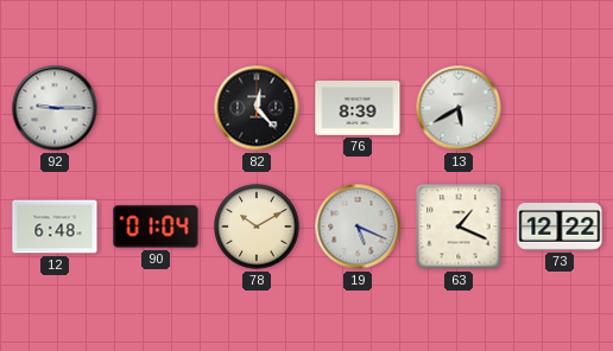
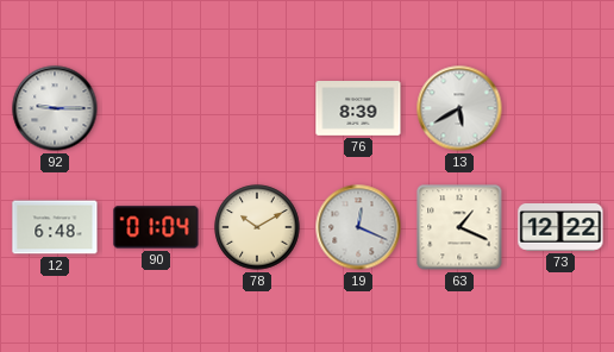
82: 12:23 -> none (257, 108)
19: 5:19 -> 12:19 (358, 227)
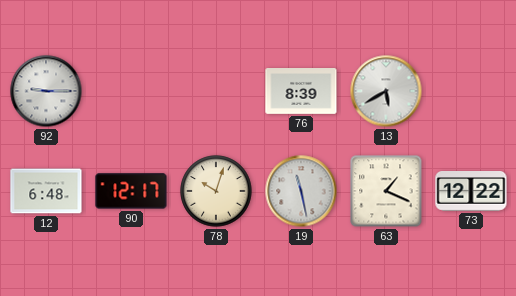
90: 01:04 -> 12:17 (131, 191)
78: 10:10 -> 10:03 (216, 191)
19: 12:19 -> 11:28 (301, 191)
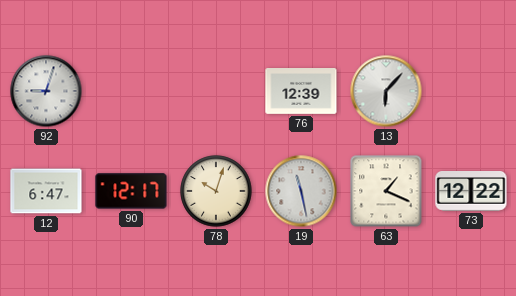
92: 9:15 -> 9:03 (46, 91)
76: 8:39 -> 12:39 (301, 92)
13: 5:40 -> 6:07 (386, 91)
12: 6:48 -> 6:47 (46, 191)
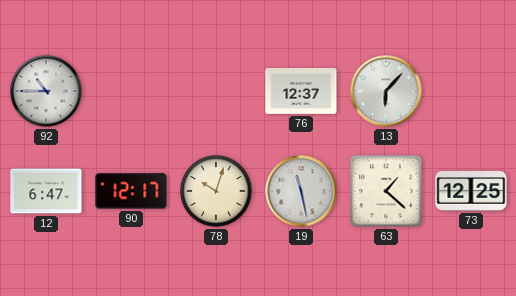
92: 9:03 -> 10:45 (46, 91)
76: 12:39 -> 12:37 (301, 92)
63: 1:19 -> 1:22 (386, 191)
73: 12:22 -> 12:25 (471, 191)
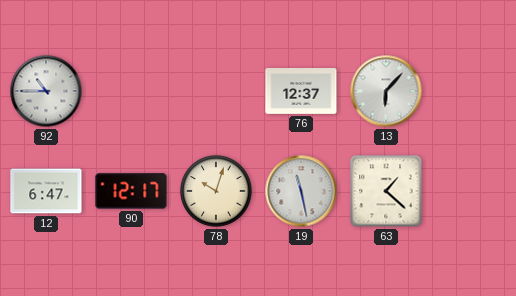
73: 12:25 -> none (471, 191)
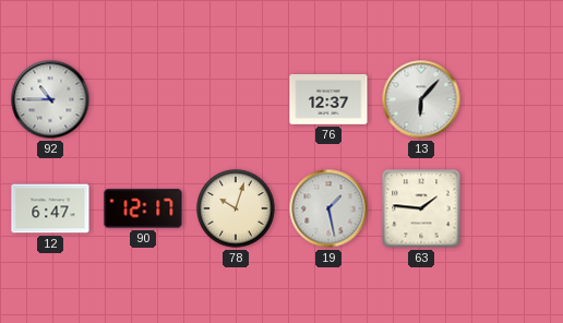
19: 11:28 -> 1:28 (328, 208)
63: 1:22 -> 1:46 (421, 208)
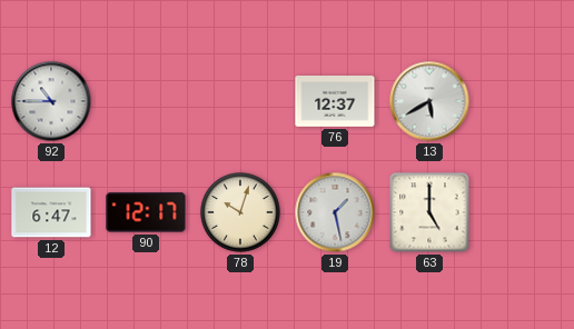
13: 6:07 -> 5:40 (429, 101)
63: 1:46 -> 5:00 (429, 212)
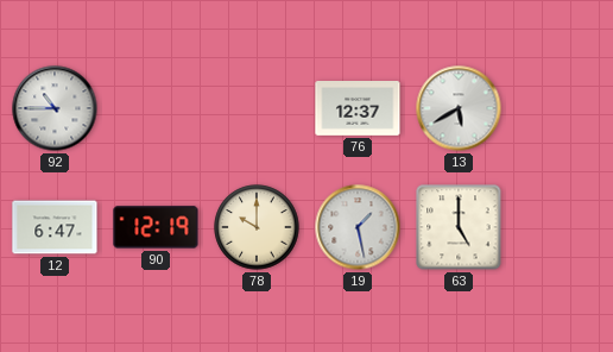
90: 12:17 -> 12:19 (156, 227)
78: 10:03 -> 10:00 (257, 227)
